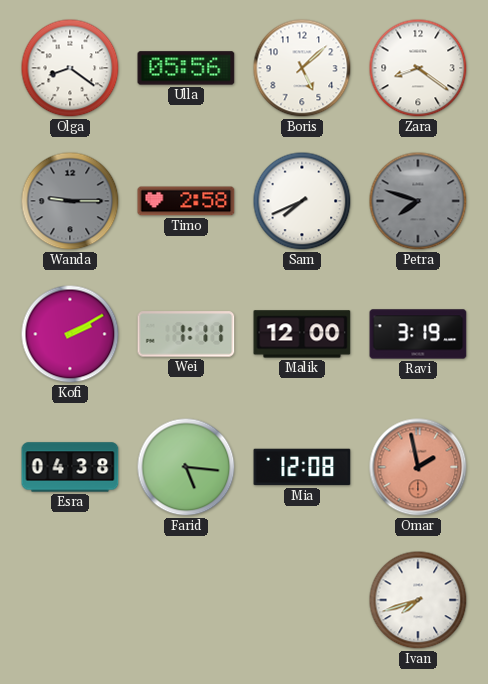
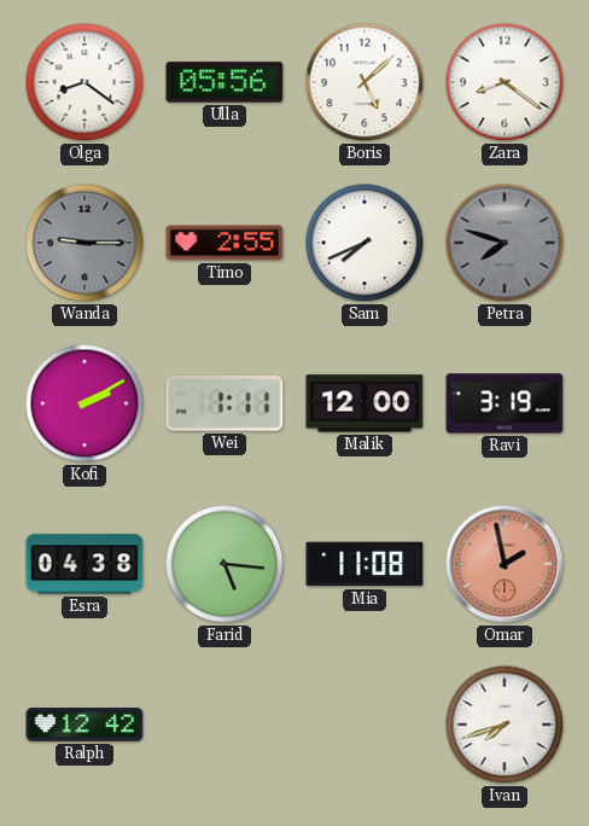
Timo: 2:58 -> 2:55 (224, 243)
Mia: 12:08 -> 11:08 (365, 564)
Ralph: none -> 12:42 (84, 725)
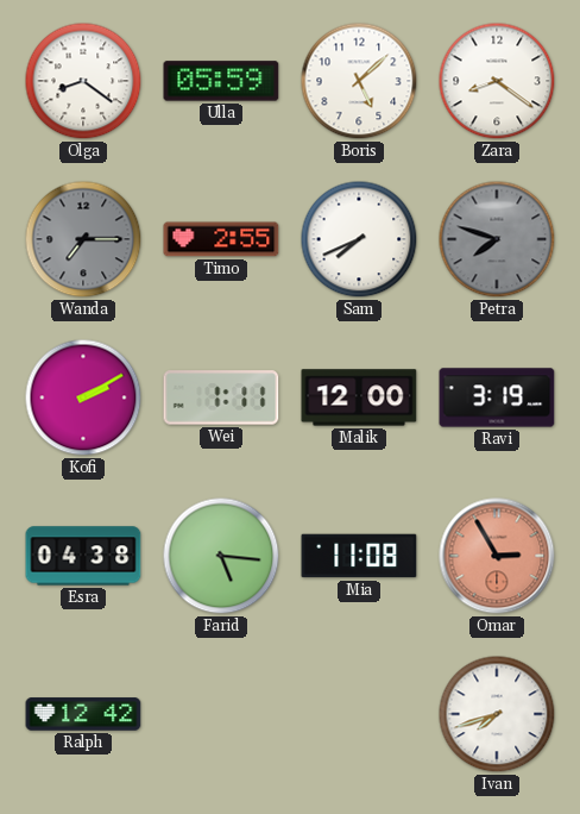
Ulla: 05:56 -> 05:59 (221, 81)
Wanda: 9:15 -> 7:15 (83, 239)
Omar: 1:58 -> 2:55 (497, 556)
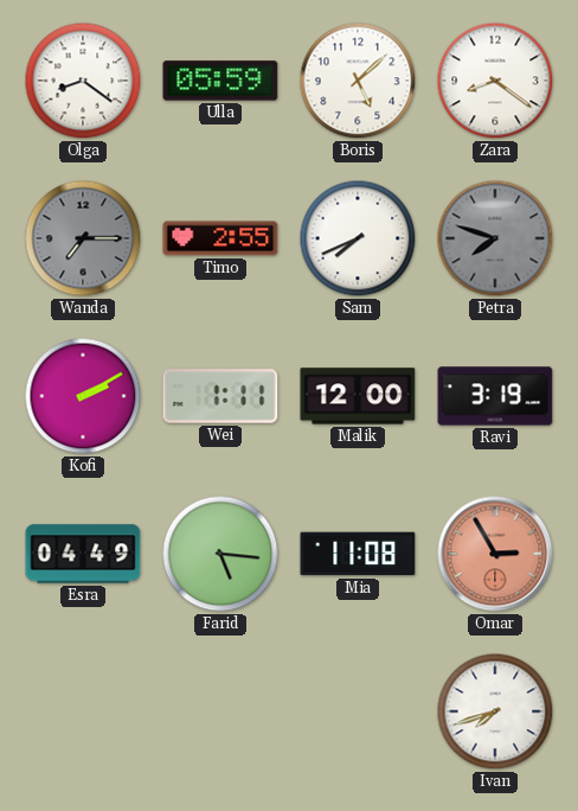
Esra: 04:38 -> 04:49 (83, 554)
Ralph: 12:42 -> none (83, 714)
